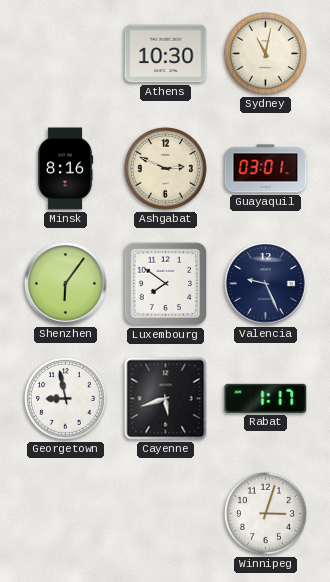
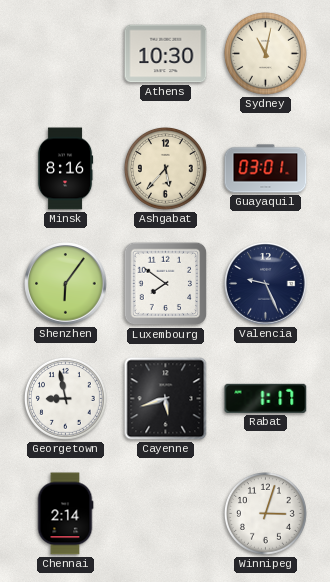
Ashgabat: 2:49 -> 5:37 (165, 168)
Chennai: none -> 2:14 (65, 514)
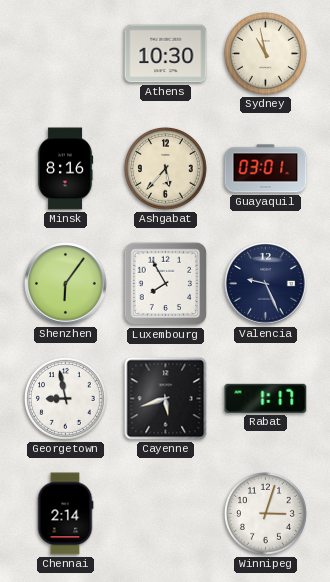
Sydney: 11:02 -> 10:58 (265, 53)
Luxembourg: 7:51 -> 7:55 (166, 284)
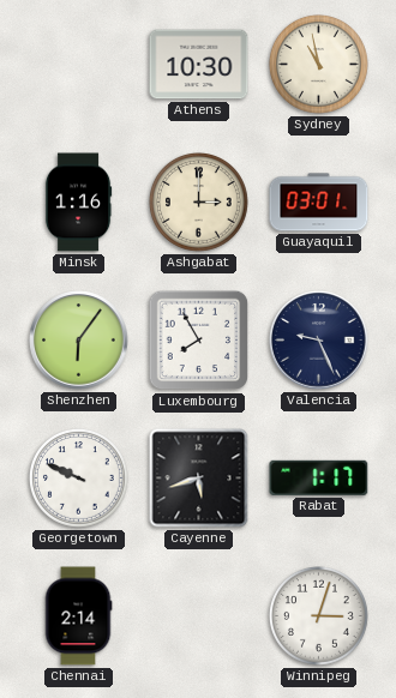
Minsk: 8:16 -> 1:16 (78, 203)
Ashgabat: 5:37 -> 3:00 (198, 201)
Georgetown: 8:58 -> 9:49 (78, 477)
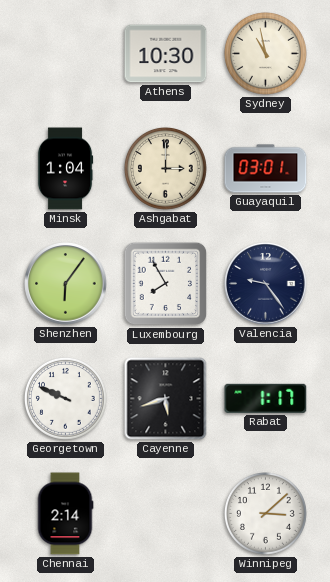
Minsk: 1:16 -> 1:04 (65, 169)
Valencia: 9:26 -> 9:24 (266, 284)
Winnipeg: 3:03 -> 3:08 (265, 513)
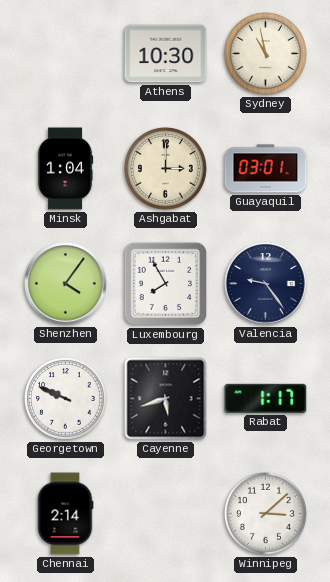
Shenzhen: 6:06 -> 4:06 (66, 284)
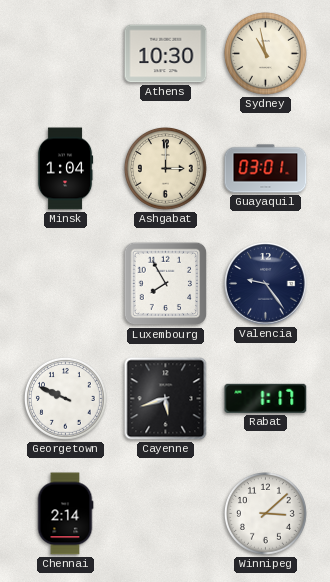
Shenzhen: 4:06 -> none (66, 284)
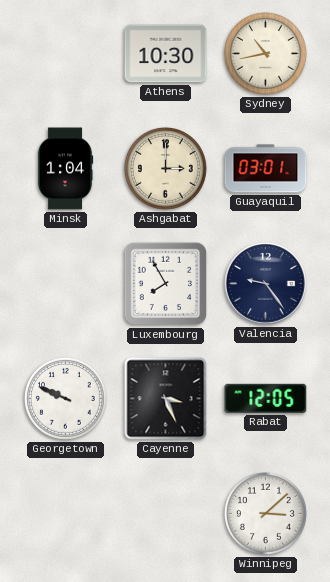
Sydney: 10:58 -> 10:43 (265, 53)
Cayenne: 5:42 -> 3:26 (166, 399)
Rabat: 1:17 -> 12:05 (266, 398)
Chennai: 2:14 -> none (65, 514)
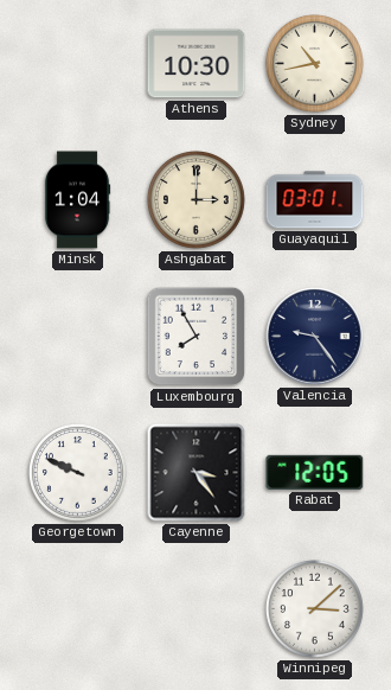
Cayenne: 3:26 -> 3:24 (197, 473)
